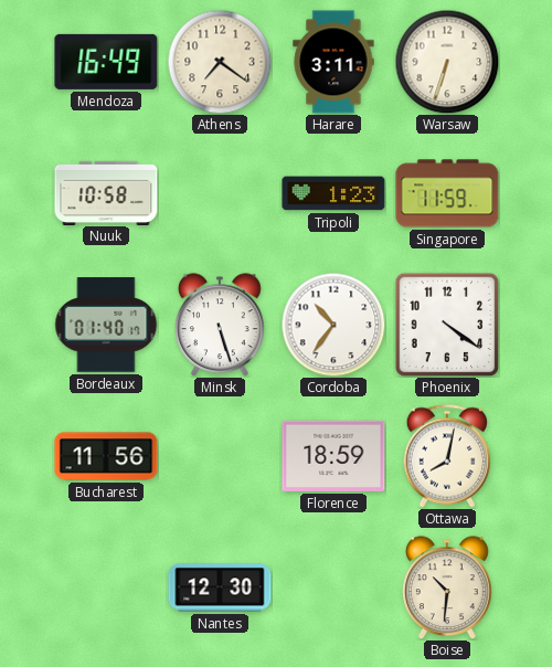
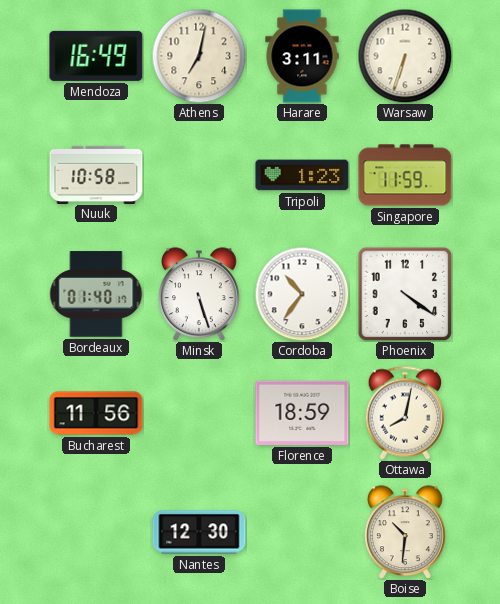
Athens: 7:21 -> 7:02 (199, 56)
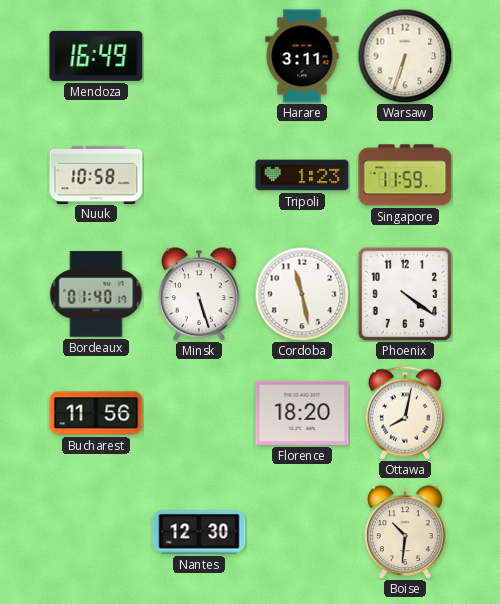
Athens: 7:02 -> none (199, 56)
Cordoba: 10:36 -> 11:28 (302, 294)
Florence: 18:59 -> 18:20 (302, 413)
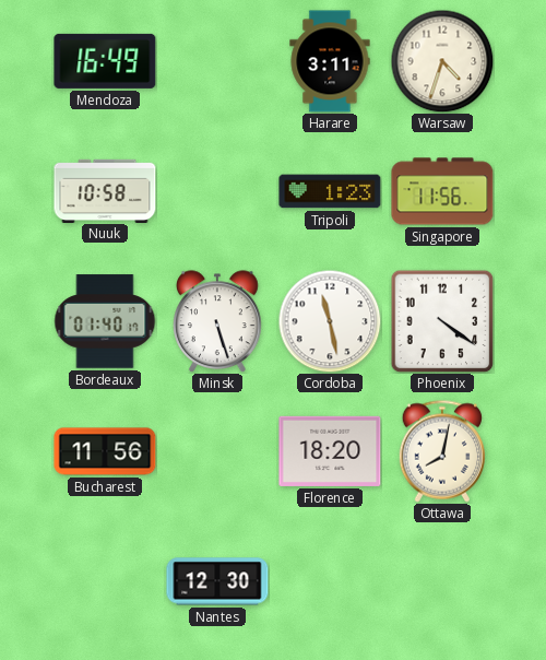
Warsaw: 6:33 -> 4:33 (442, 61)
Singapore: 11:59 -> 11:56 (442, 191)
Boise: 10:31 -> none (406, 532)
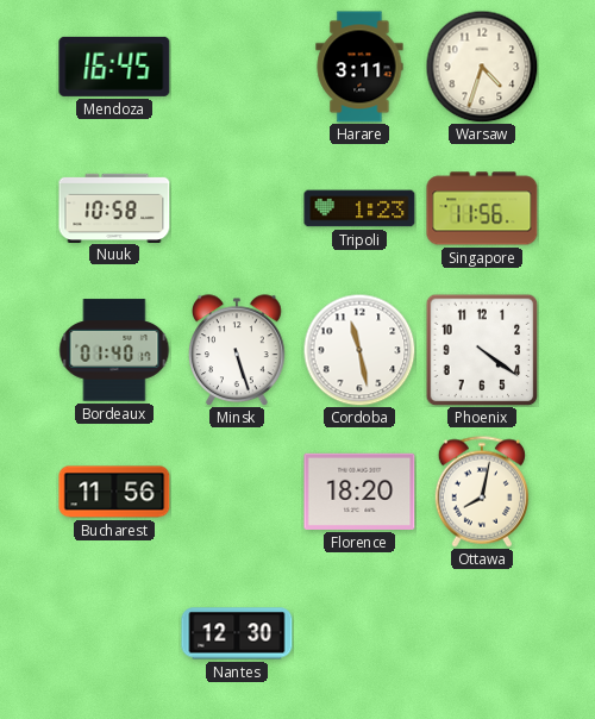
Mendoza: 16:49 -> 16:45 (114, 67)
